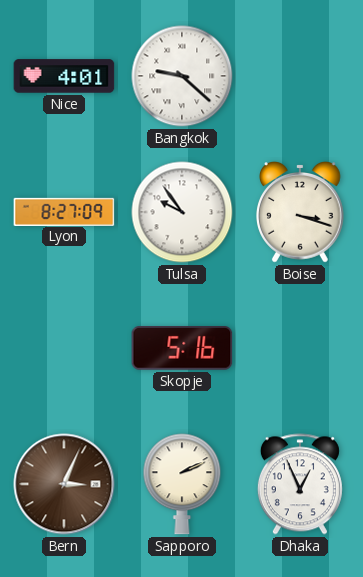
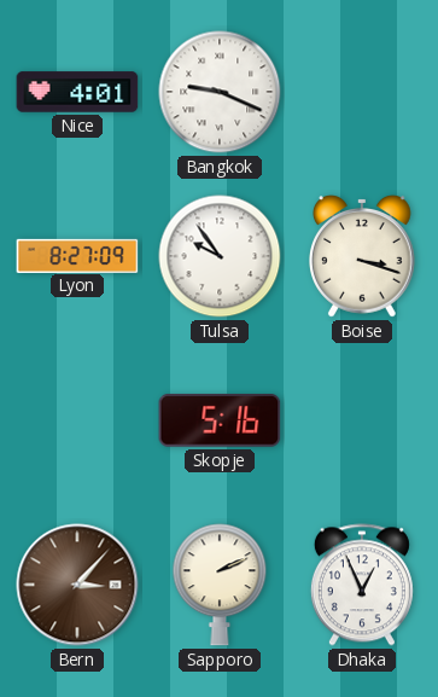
Bangkok: 9:22 -> 9:19 (220, 92)
Bern: 3:04 -> 3:07 (77, 585)
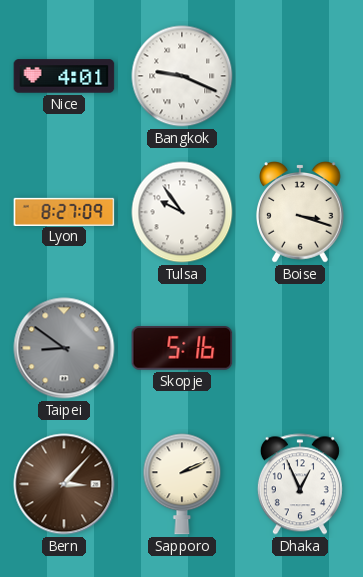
Taipei: none -> 8:51 (64, 348)
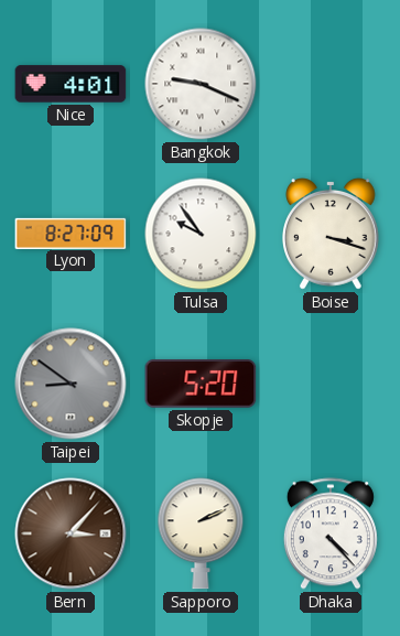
Skopje: 5:16 -> 5:20 (201, 385)
Dhaka: 12:56 -> 4:23 (331, 533)
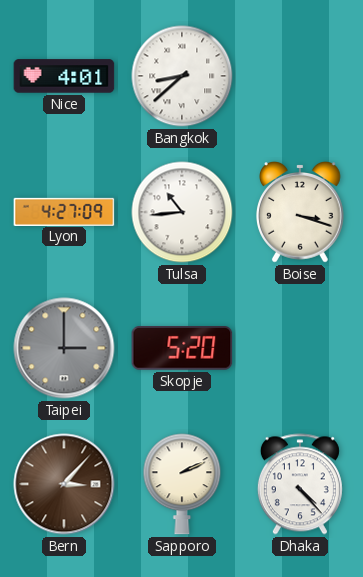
Bangkok: 9:19 -> 8:38 (182, 76)
Lyon: 8:27 -> 4:27 (64, 211)
Tulsa: 9:54 -> 10:44 (182, 212)
Taipei: 8:51 -> 3:00 (64, 348)
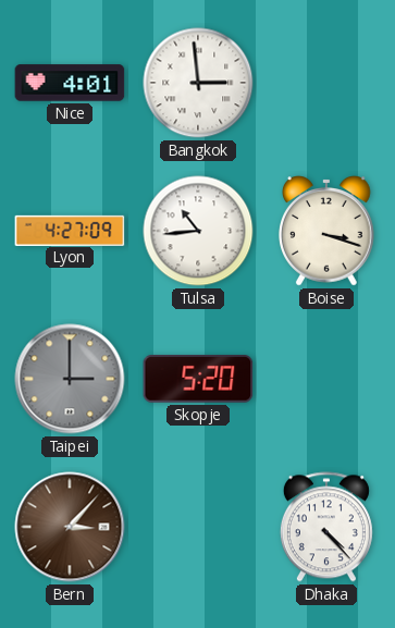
Bangkok: 8:38 -> 2:59 (198, 83)
Sapporo: 2:11 -> none (182, 484)
